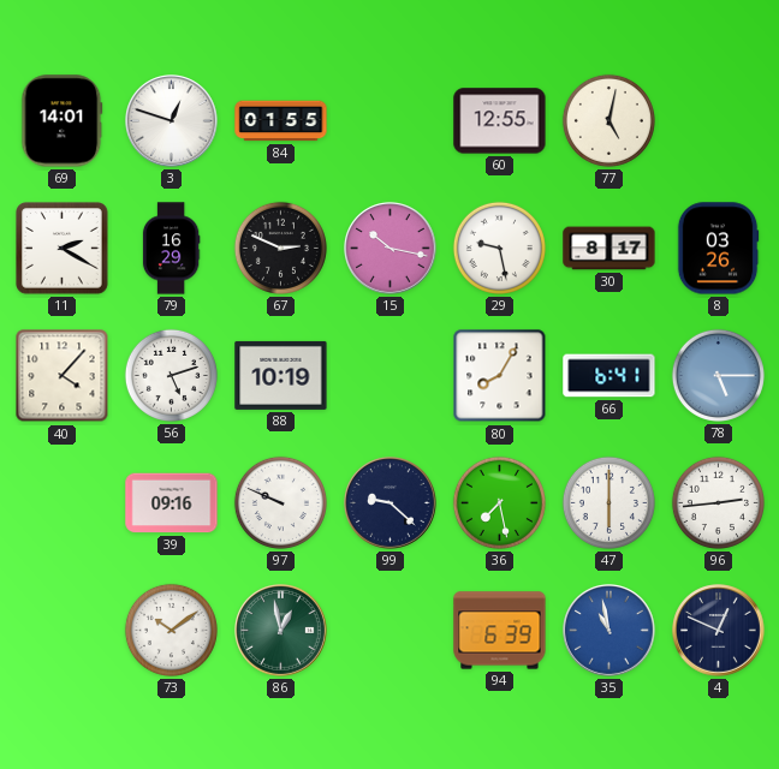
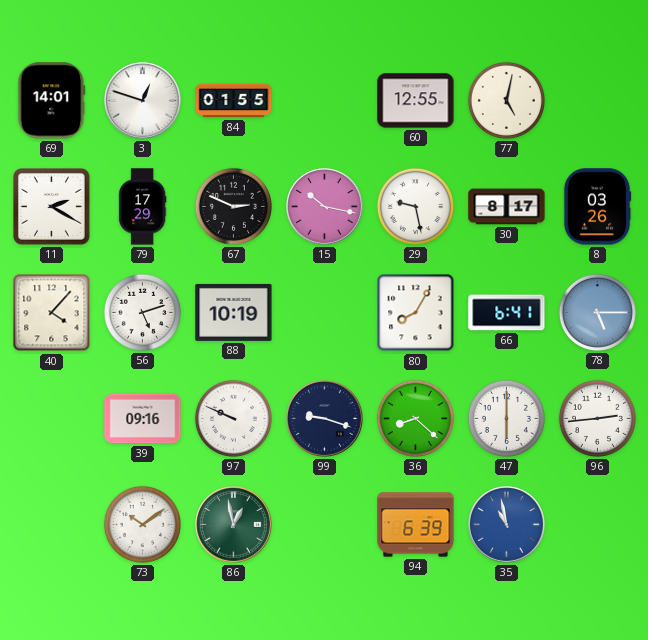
79: 16:29 -> 17:29 (142, 207)
99: 9:22 -> 9:18 (325, 419)
36: 7:28 -> 8:22 (415, 418)
4: 12:49 -> none (719, 631)
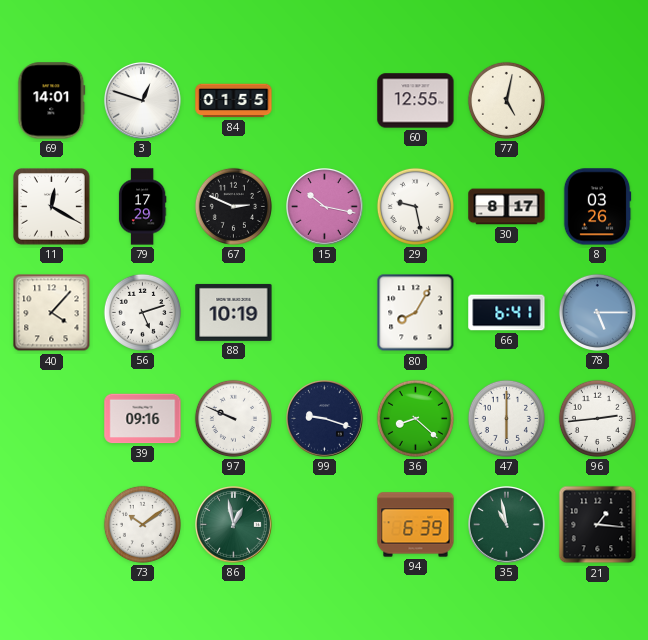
11: 2:20 -> 12:20 (52, 207)
35 dial: blue -> green (507, 525)
21: none -> 1:16 (598, 525)
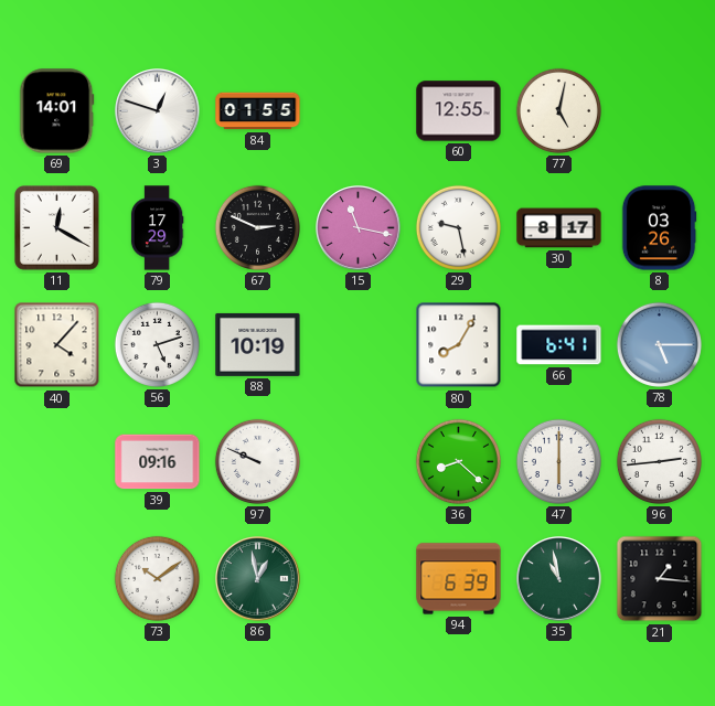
15: 10:17 -> 11:17 (359, 228)
99: 9:18 -> none (325, 419)
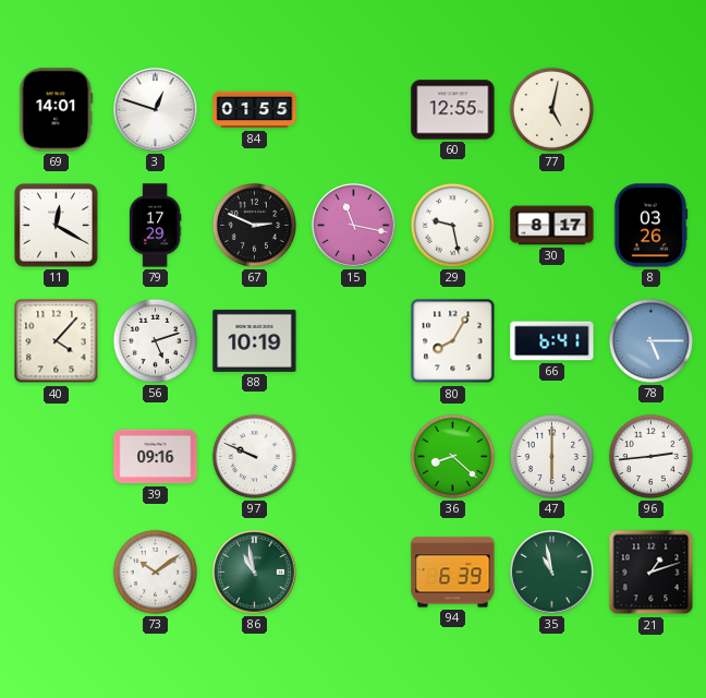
86: 12:58 -> 10:58 (255, 573)
21: 1:16 -> 1:12 (652, 573)
